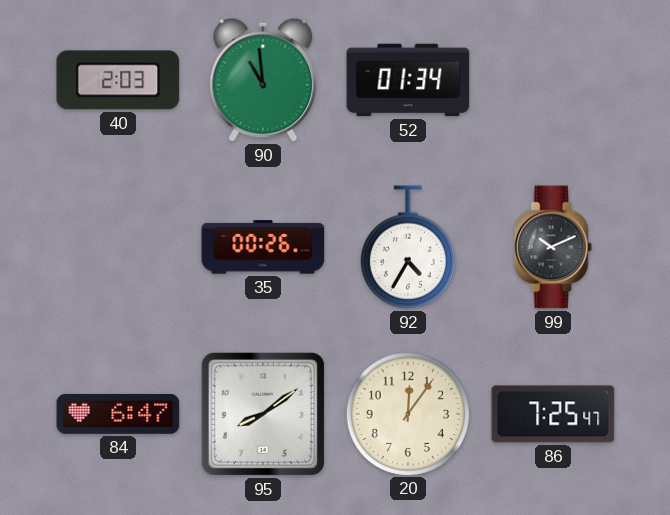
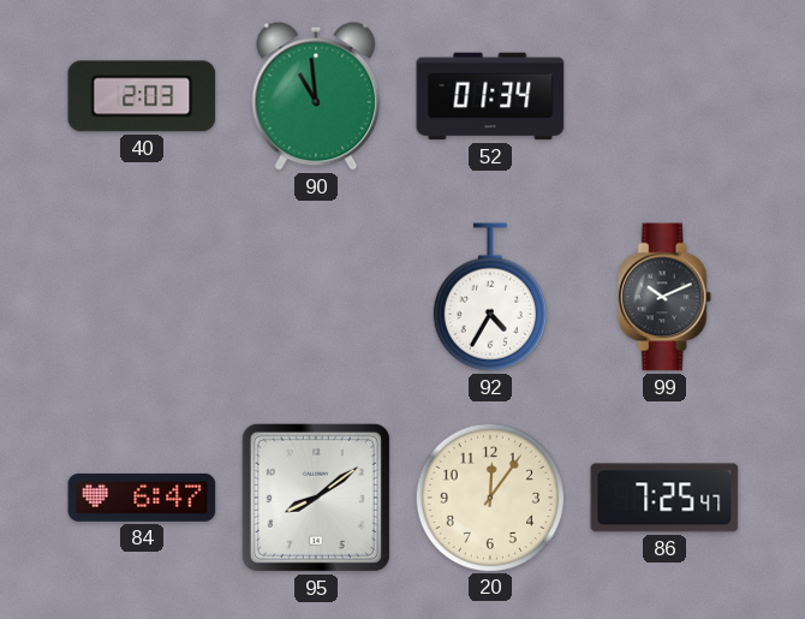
35: 00:26 -> none (263, 247)
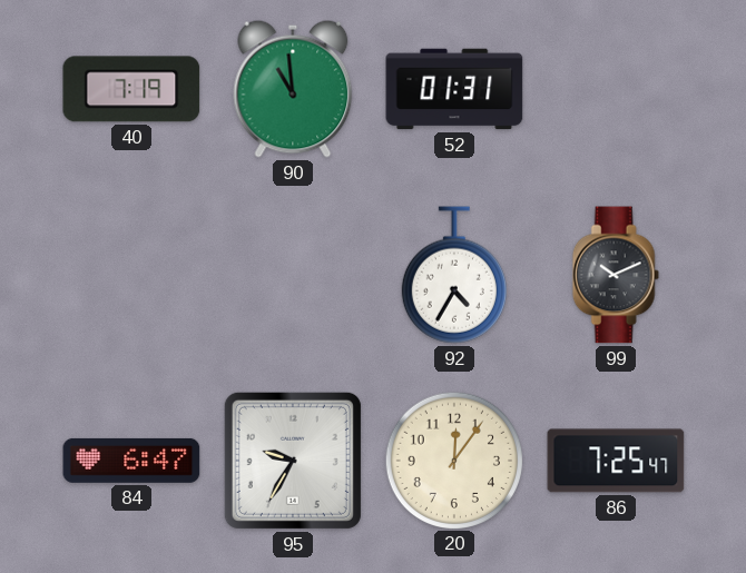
40: 2:03 -> 7:19 (131, 89)
52: 01:34 -> 01:31 (454, 89)
95: 8:09 -> 9:35 (293, 461)
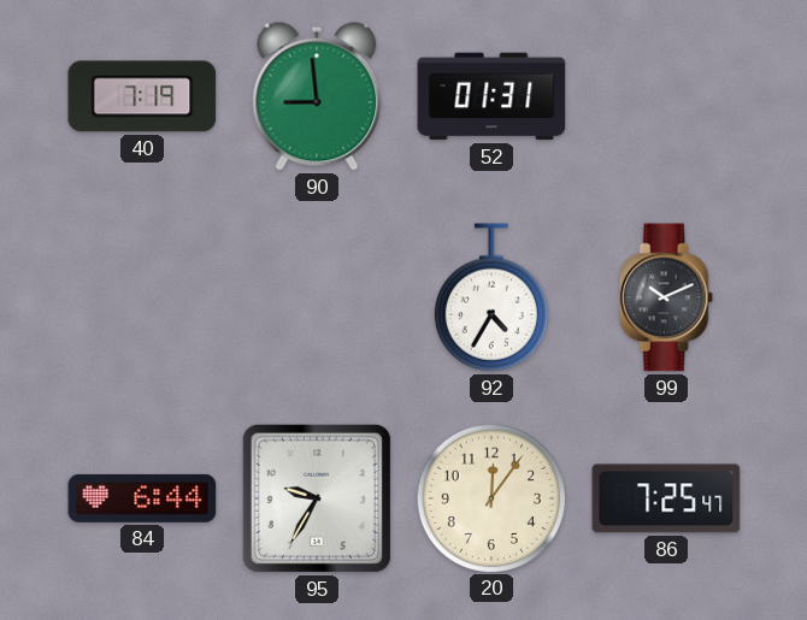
90: 10:59 -> 8:59 (317, 96)
84: 6:47 -> 6:44 (142, 498)
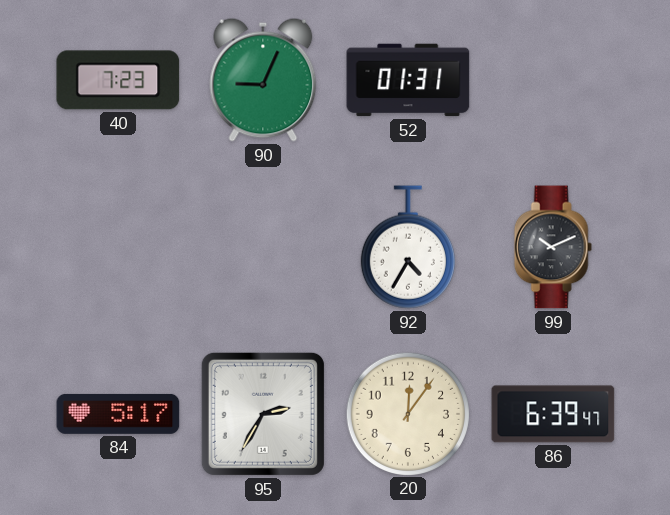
40: 7:19 -> 7:23 (118, 80)
90: 8:59 -> 9:04 (263, 80)
84: 6:44 -> 5:17 (118, 414)
95: 9:35 -> 2:35 (263, 414)
86: 7:25 -> 6:39 (553, 414)
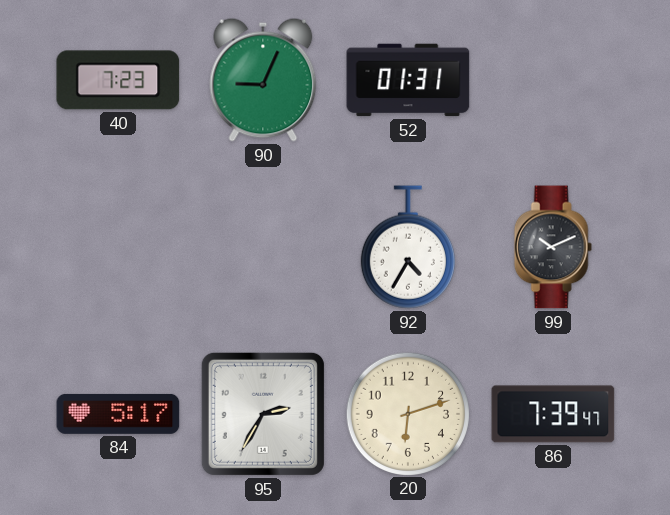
20: 12:06 -> 6:12 (407, 413)
86: 6:39 -> 7:39 (553, 414)
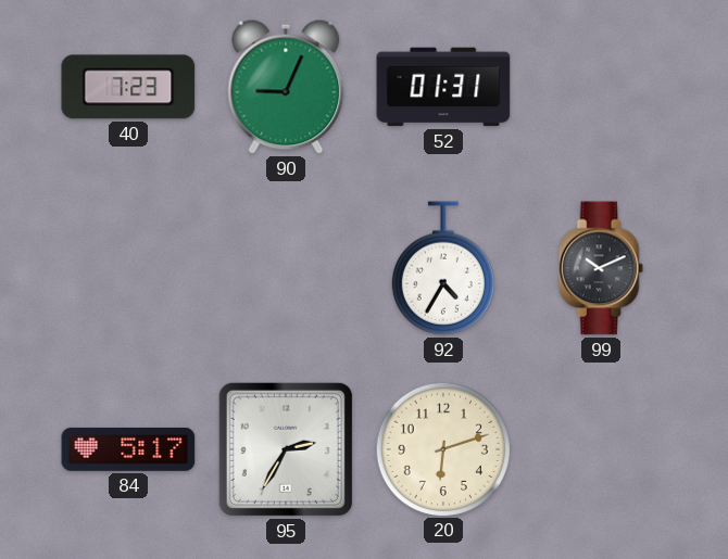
86: 7:39 -> none (553, 414)
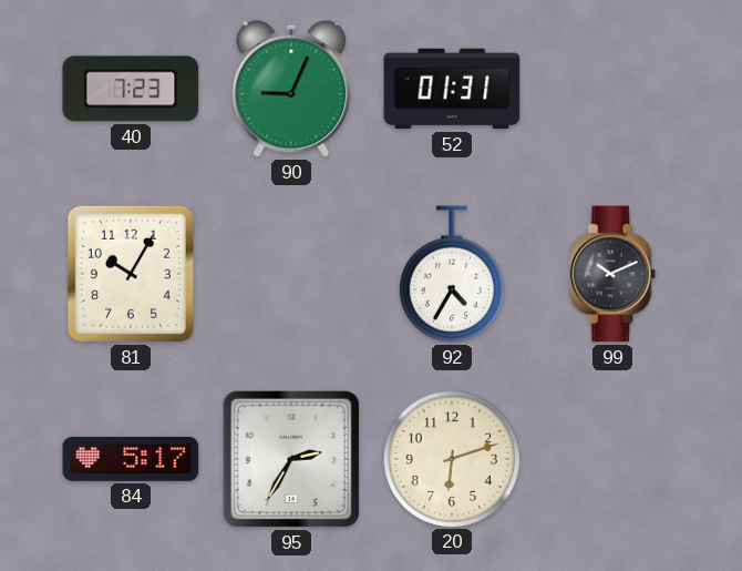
81: none -> 10:05 (131, 274)
